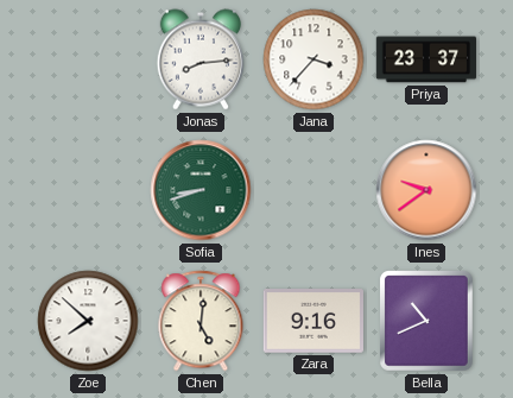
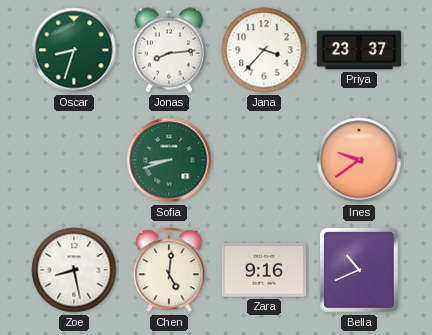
Oscar: none -> 8:33 (74, 50)
Zoe: 7:52 -> 8:28 (74, 270)
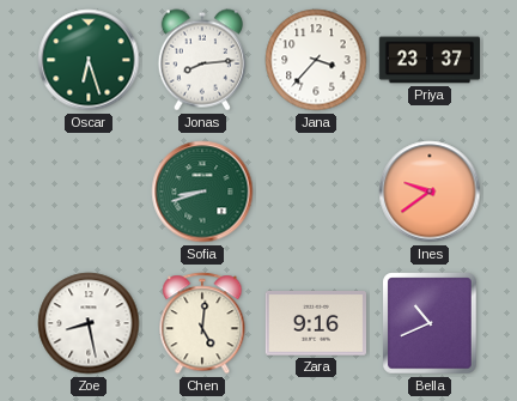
Oscar: 8:33 -> 6:27 (89, 60)
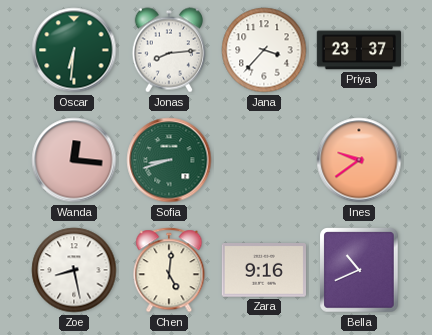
Oscar: 6:27 -> 6:31 (74, 50)
Wanda: none -> 12:16 (74, 160)
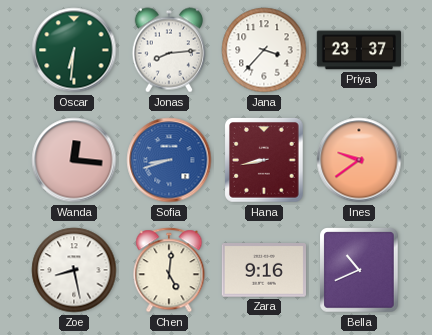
Sofia dial: green -> blue (169, 160)
Hana: none -> 8:43 (265, 160)
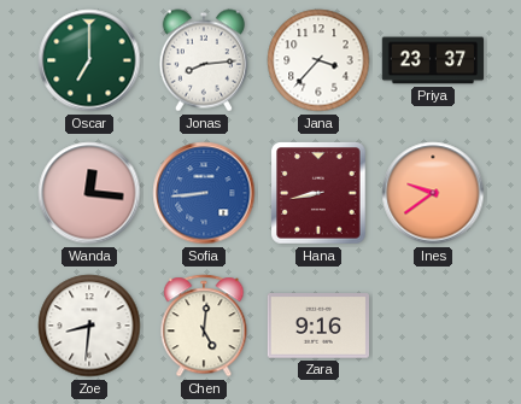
Oscar: 6:31 -> 7:00 (89, 60)
Sofia: 8:42 -> 8:44 (204, 193)
Zoe: 8:28 -> 8:31 (89, 326)
Bella: 10:41 -> none (359, 270)
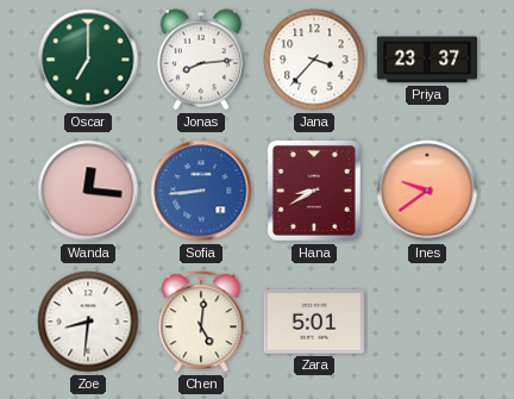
Hana: 8:43 -> 8:40 (315, 191)
Zara: 9:16 -> 5:01 (313, 322)
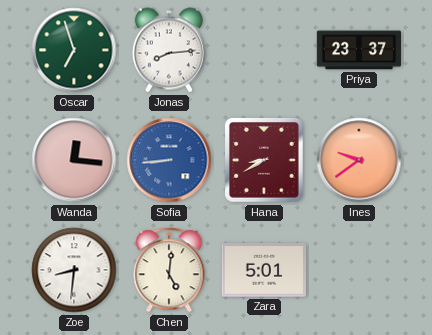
Oscar: 7:00 -> 6:57 (74, 50)
Jana: 3:37 -> none (314, 60)
